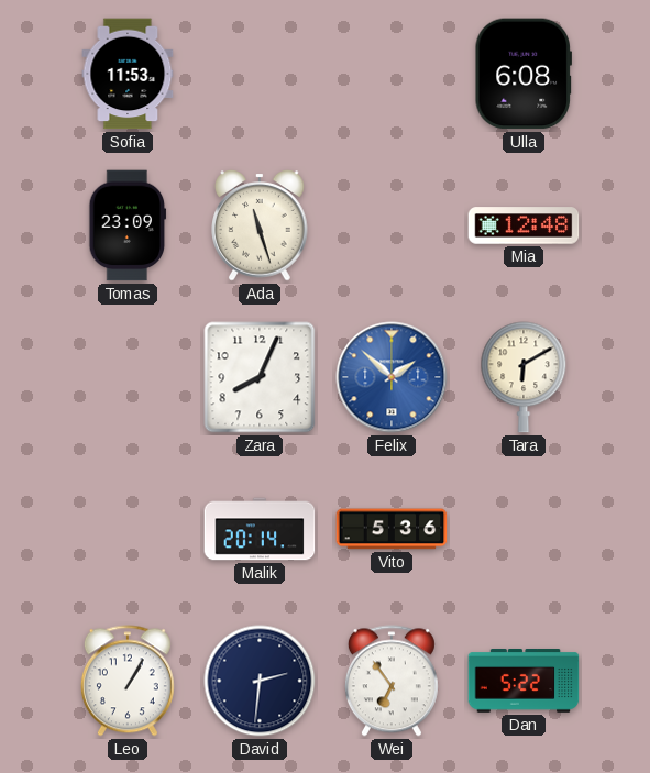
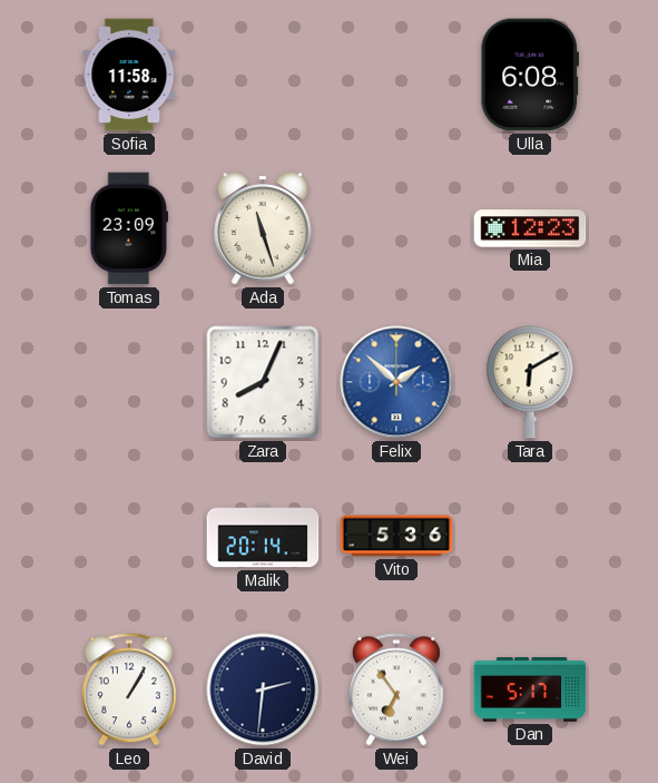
Sofia: 11:53 -> 11:58 (129, 75)
Mia: 12:48 -> 12:23 (530, 228)
Dan: 5:22 -> 5:17 (530, 691)
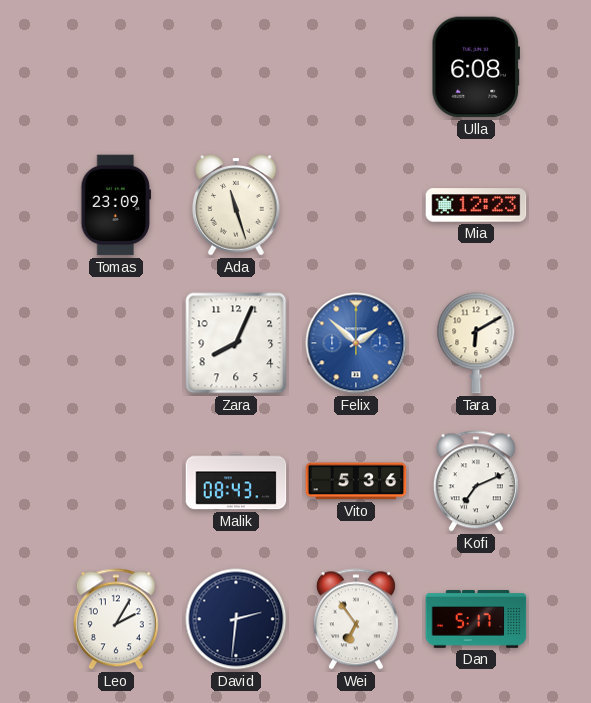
Sofia: 11:58 -> none (129, 75)
Malik: 20:14 -> 08:43 (236, 481)
Kofi: none -> 7:11 (476, 481)
Leo: 1:05 -> 2:05 (116, 619)
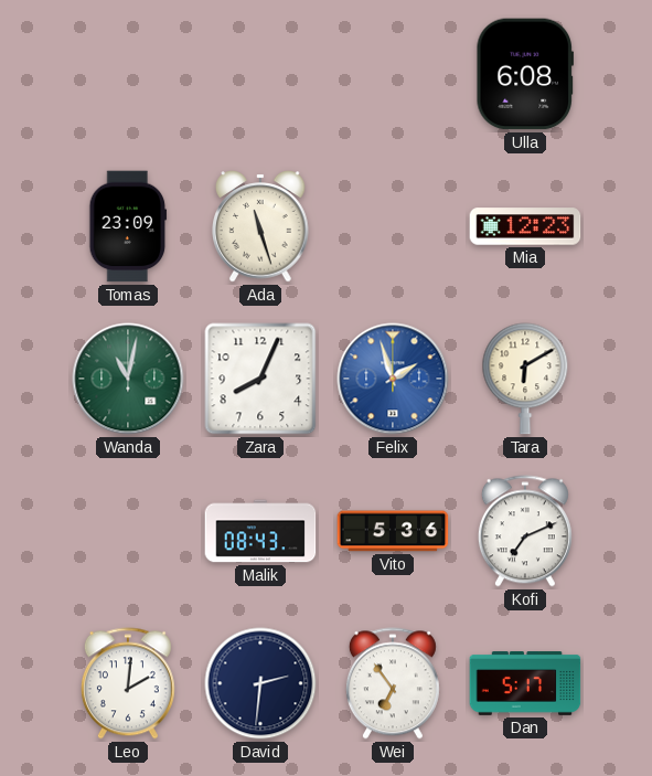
Wanda: none -> 11:02 (128, 379)
Felix: 1:52 -> 1:57 (393, 379)
Leo: 2:05 -> 2:01 (128, 683)
